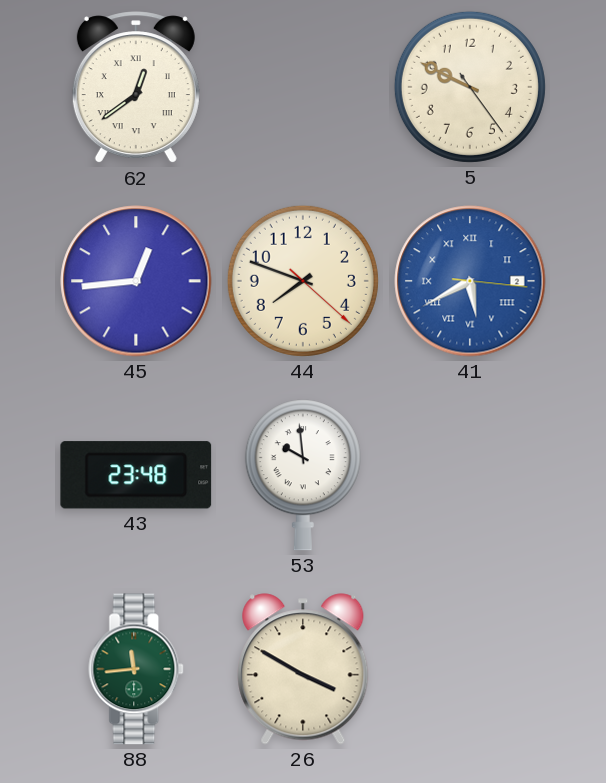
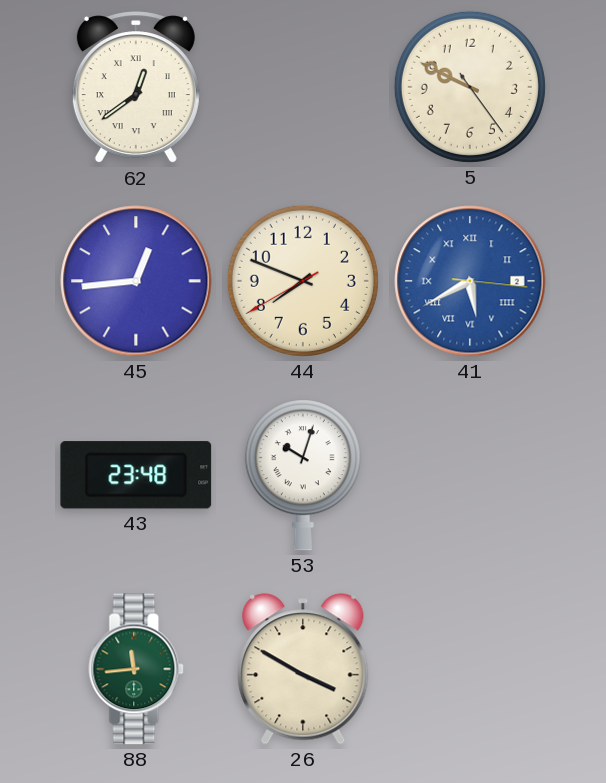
44: 7:48:22 -> 7:48:40 (303, 281)
53: 9:59 -> 10:03 (303, 475)
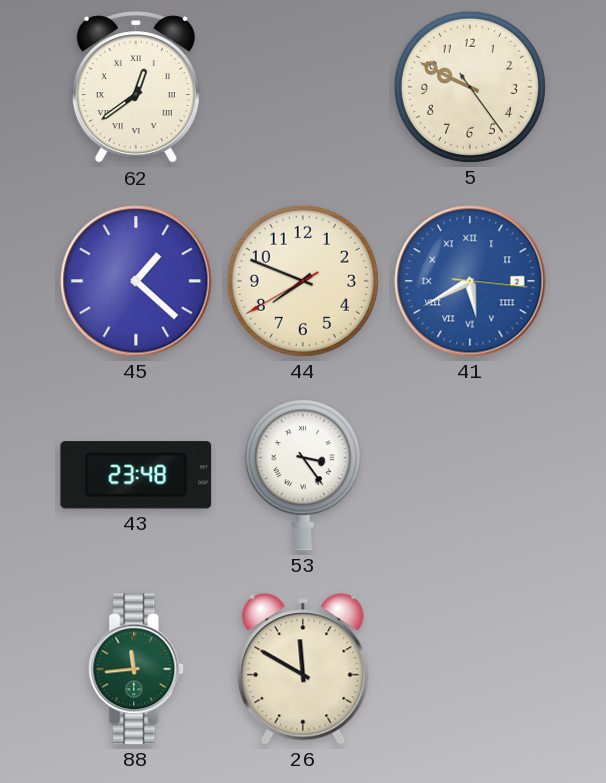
45: 12:44 -> 1:22 (136, 281)
53: 10:03 -> 3:24 (303, 475)
26: 3:50 -> 11:50 (303, 669)
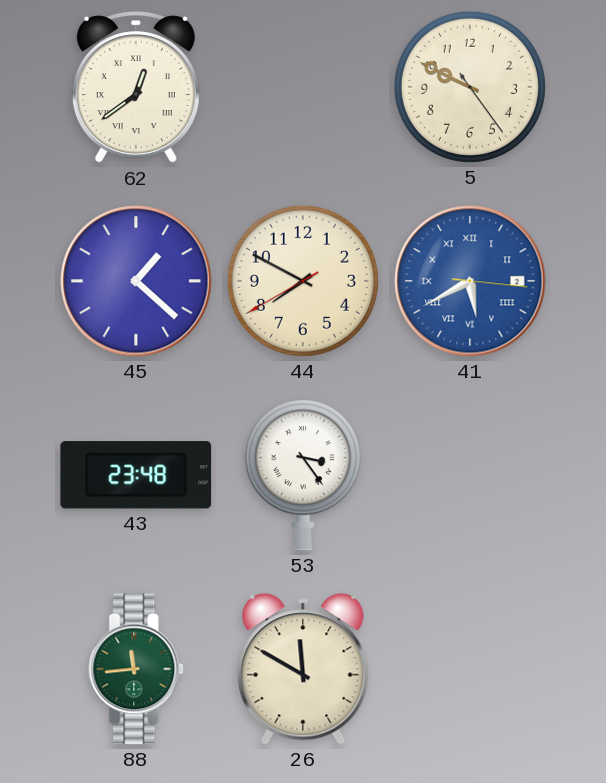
44: 7:48 -> 7:49 (303, 281)
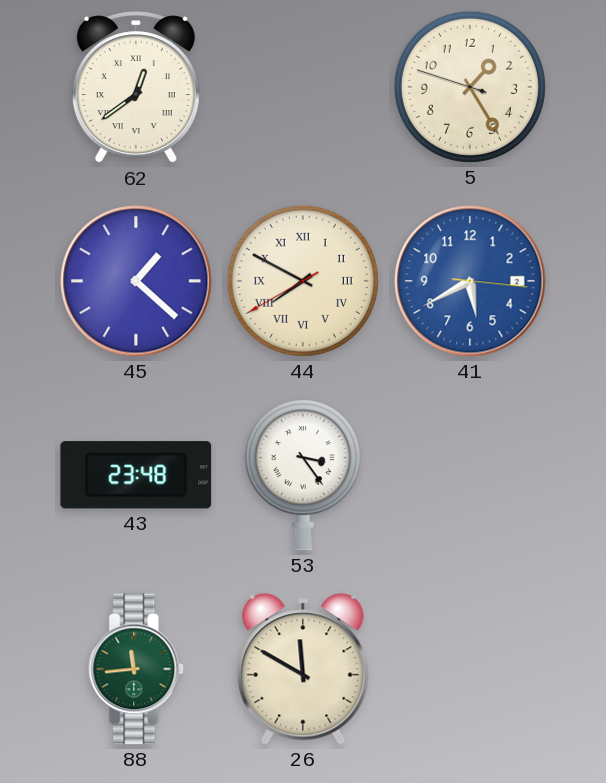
5: 9:49 -> 1:24 (470, 87)
44 numerals: Arabic -> Roman (303, 281)
41 numerals: Roman -> Arabic (470, 281)
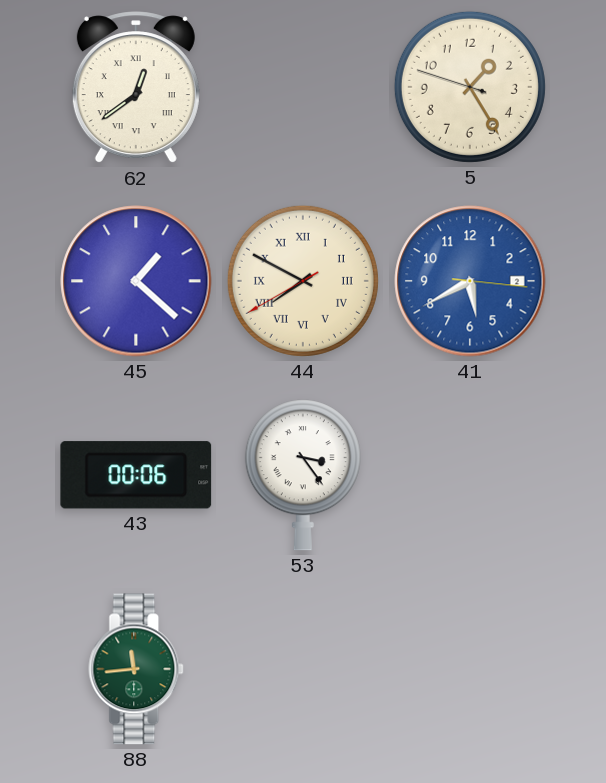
43: 23:48 -> 00:06 (136, 475)
26: 11:50 -> none (303, 669)
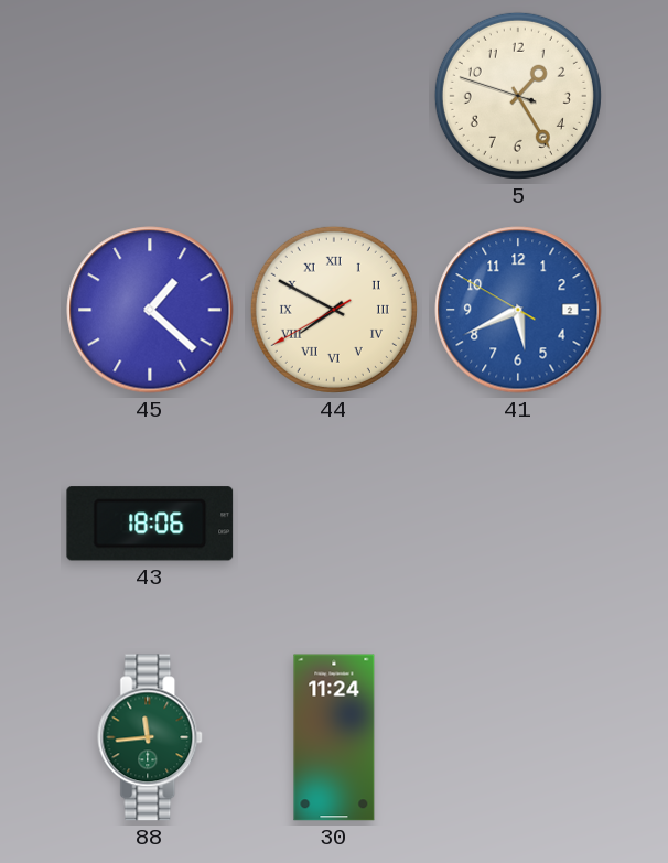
62: 12:39 -> none (136, 88)
41: 5:40:16 -> 5:40:50 (518, 310)
43: 00:06 -> 18:06 (150, 524)
53: 3:24 -> none (303, 475)
30: none -> 11:24 (334, 737)
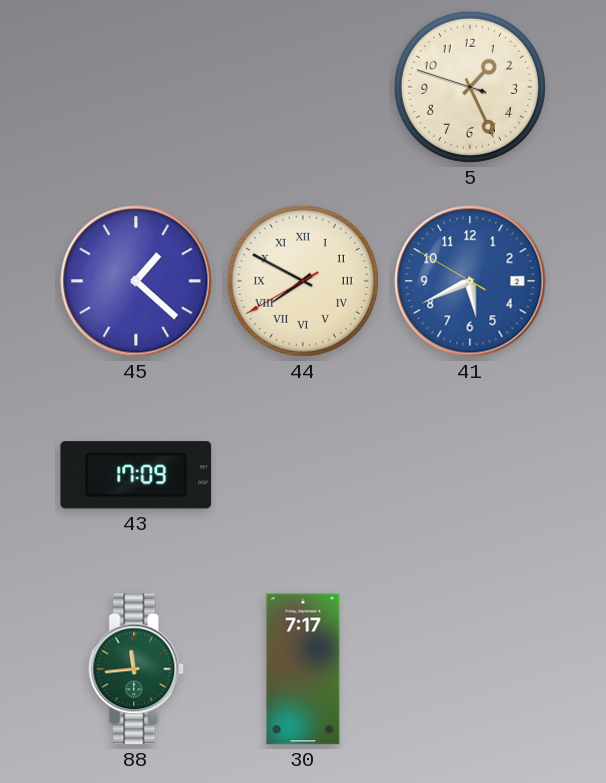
5: 1:24 -> 1:25 (470, 87)
43: 18:06 -> 17:09 (136, 475)
30: 11:24 -> 7:17 (303, 669)
